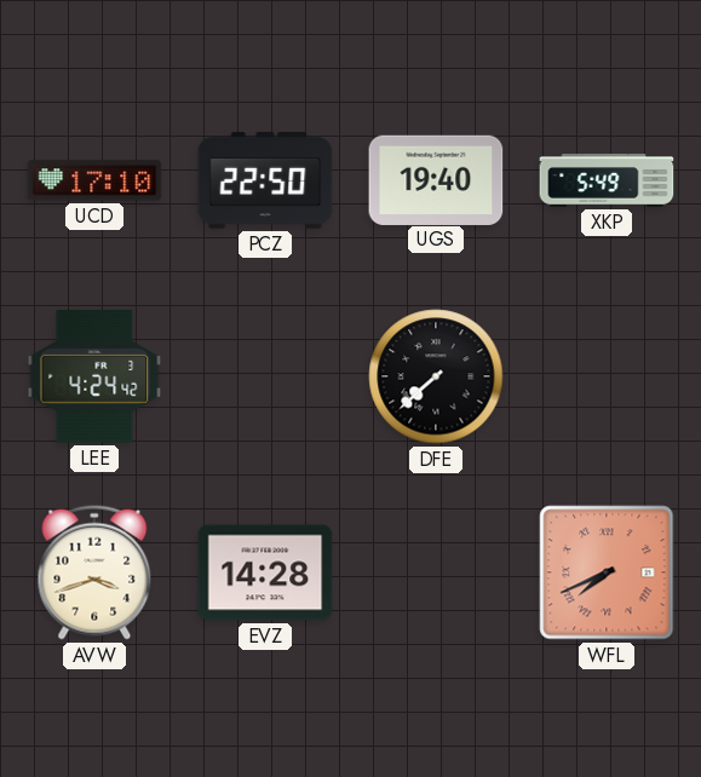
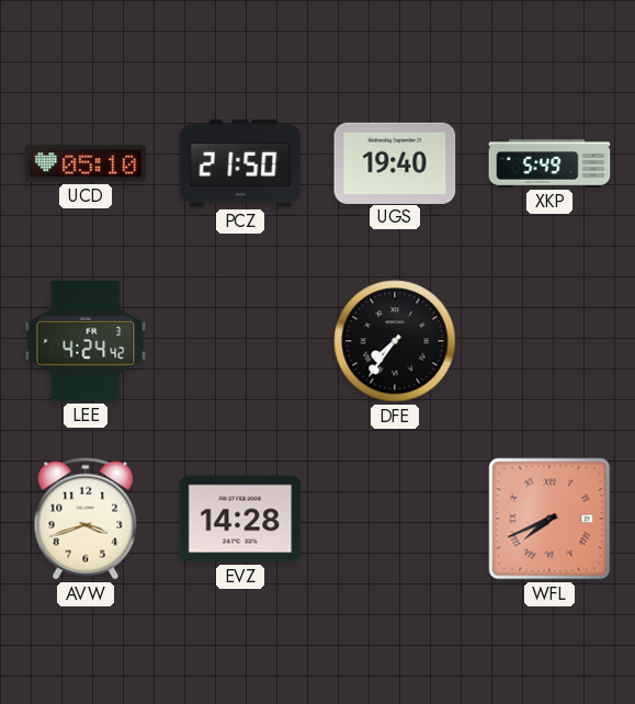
UCD: 17:10 -> 05:10 (86, 163)
PCZ: 22:50 -> 21:50 (240, 163)
DFE: 7:38 -> 7:36 (395, 341)
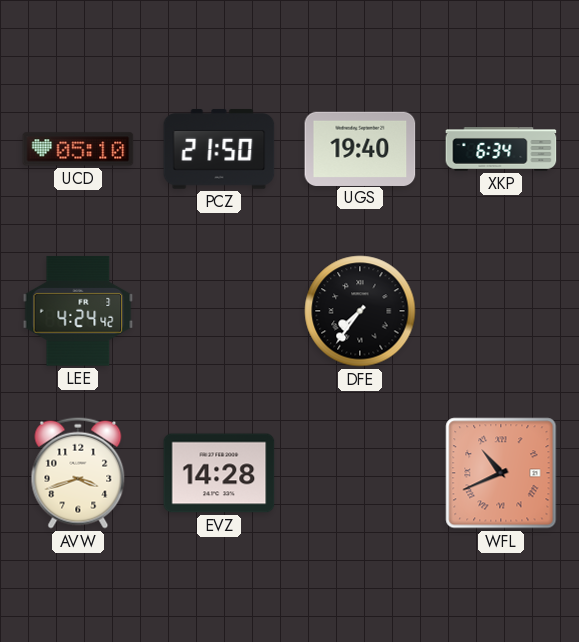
XKP: 5:49 -> 6:34 (501, 149)
WFL: 7:41 -> 10:41 (501, 473)
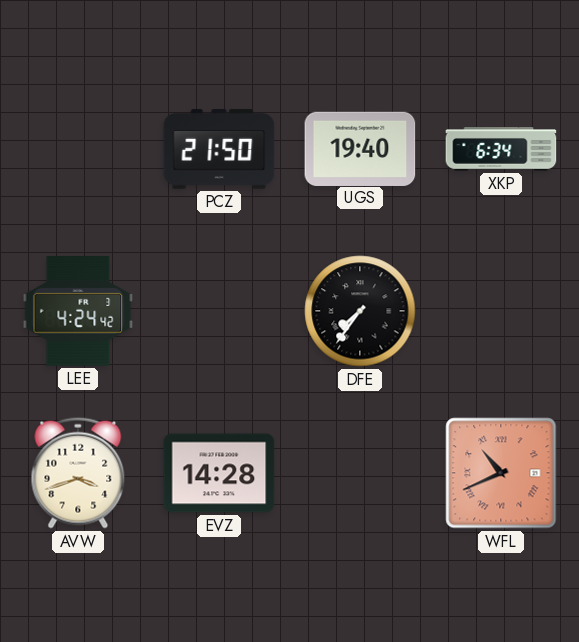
UCD: 05:10 -> none (78, 149)
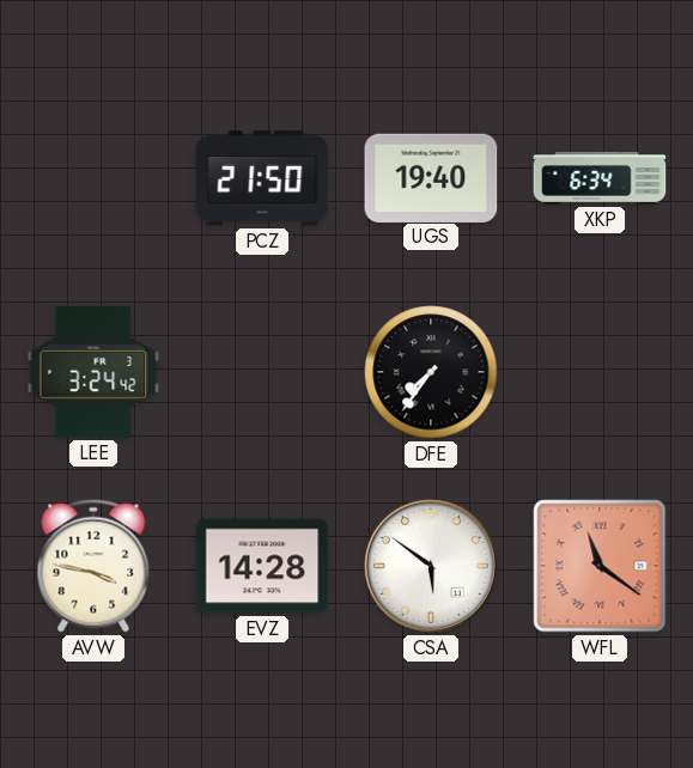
LEE: 4:24 -> 3:24 (93, 372)
AVW: 3:42 -> 3:47 (93, 566)
CSA: none -> 5:51 (431, 566)
WFL: 10:41 -> 11:21 (600, 566)
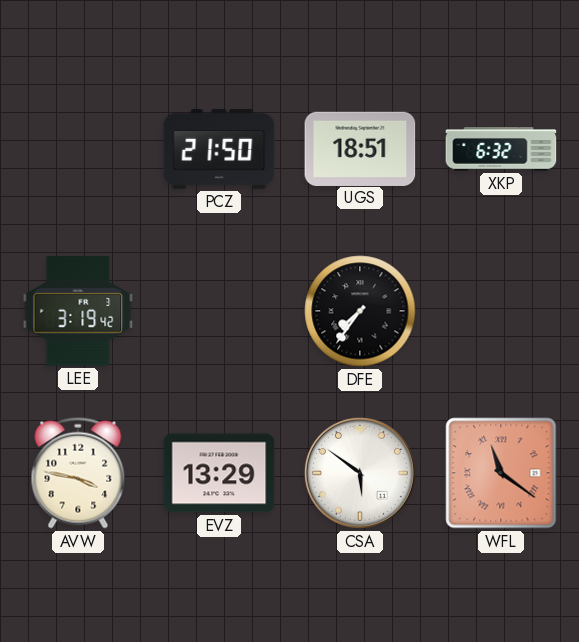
UGS: 19:40 -> 18:51 (360, 148)
XKP: 6:34 -> 6:32 (501, 149)
LEE: 3:24 -> 3:19 (78, 311)
EVZ: 14:28 -> 13:29 (219, 473)
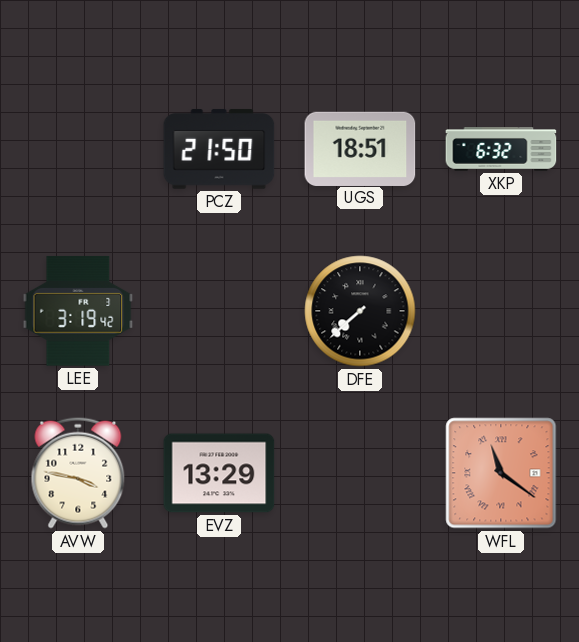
DFE: 7:36 -> 7:38 (360, 311)
CSA: 5:51 -> none (360, 473)
